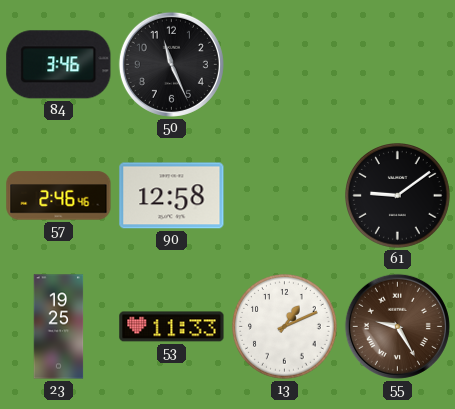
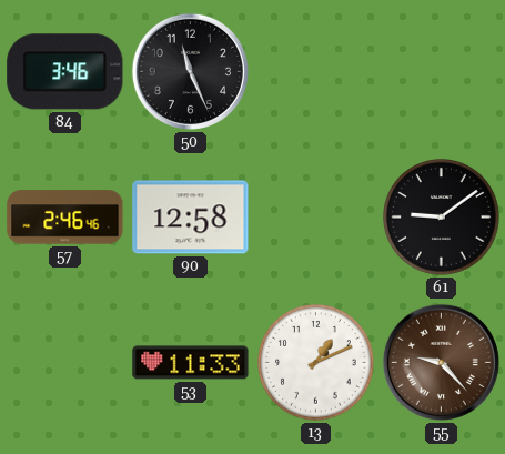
23: 19:25 -> none (59, 327)
55: 9:25 -> 9:23 (441, 362)
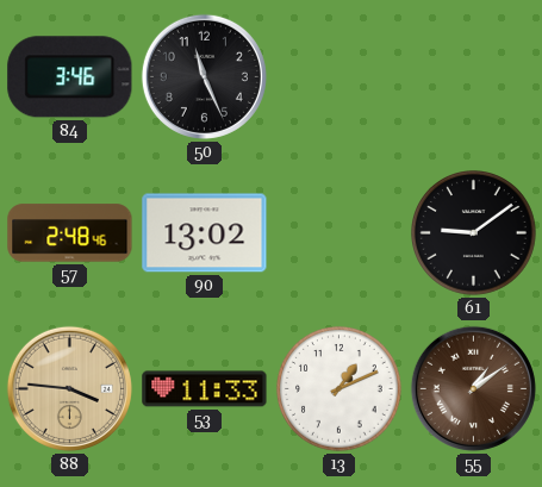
57: 2:46 -> 2:48 (70, 233)
90: 12:58 -> 13:02 (205, 233)
88: none -> 3:46 (69, 388)
55: 9:23 -> 1:09 (473, 388)
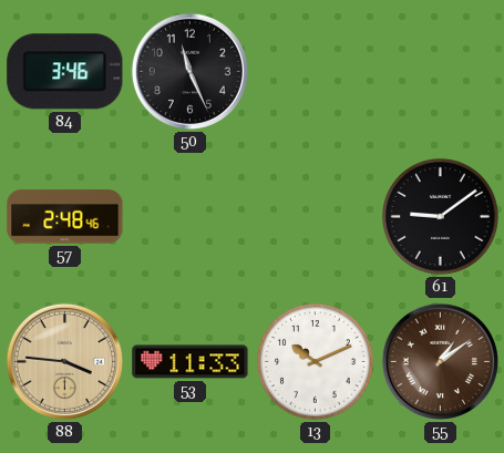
90: 13:02 -> none (205, 233)
13: 1:11 -> 10:11 (316, 362)
